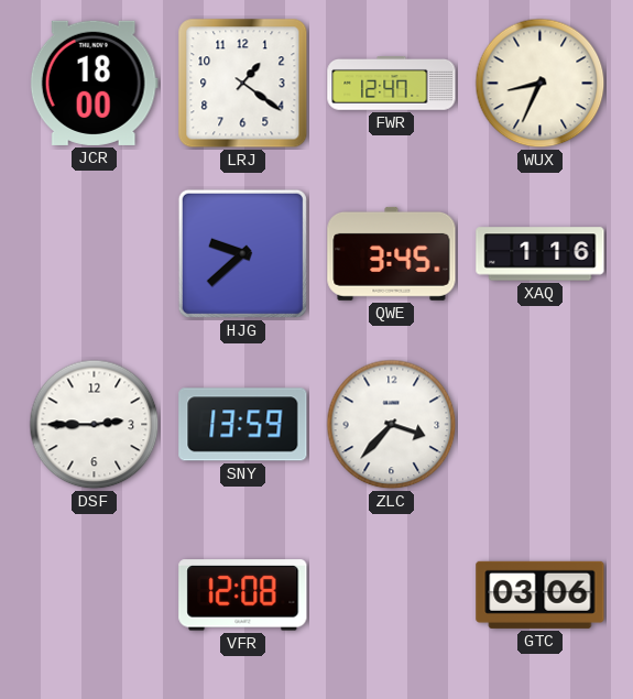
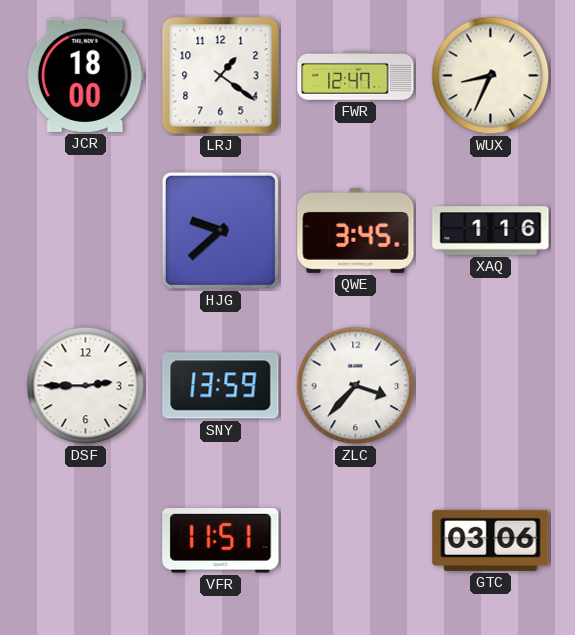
VFR: 12:08 -> 11:51 (221, 541)
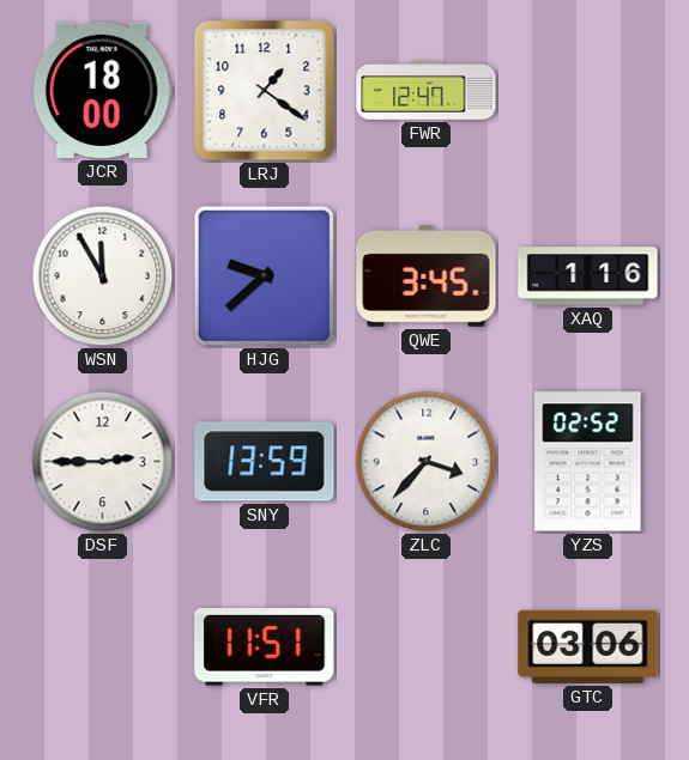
WUX: 8:34 -> none (491, 76)
WSN: none -> 11:55 (103, 276)
YZS: none -> 02:52 (588, 462)
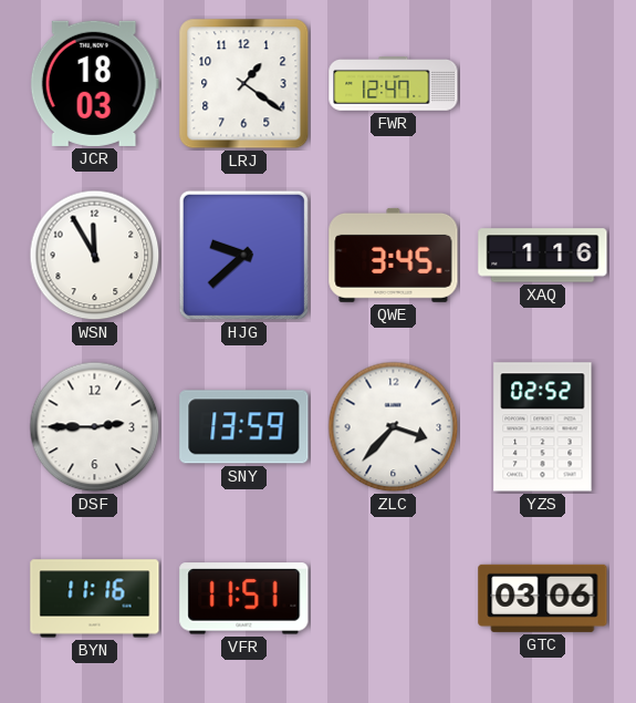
JCR: 18:00 -> 18:03 (94, 83)
BYN: none -> 11:16 (95, 599)
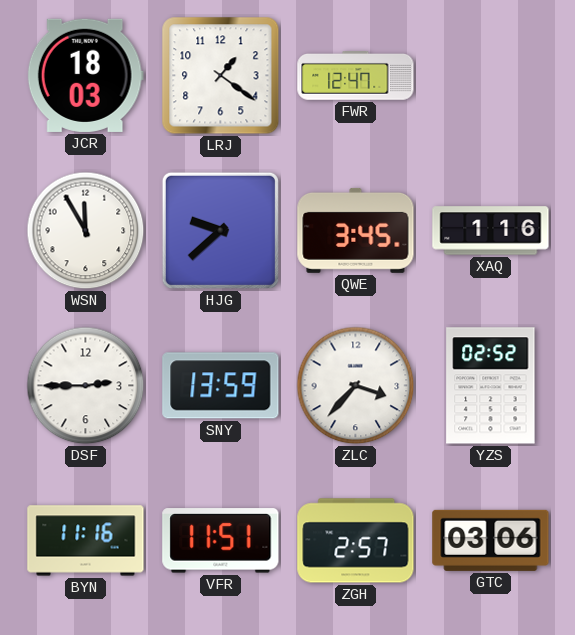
ZGH: none -> 2:57 (356, 541)
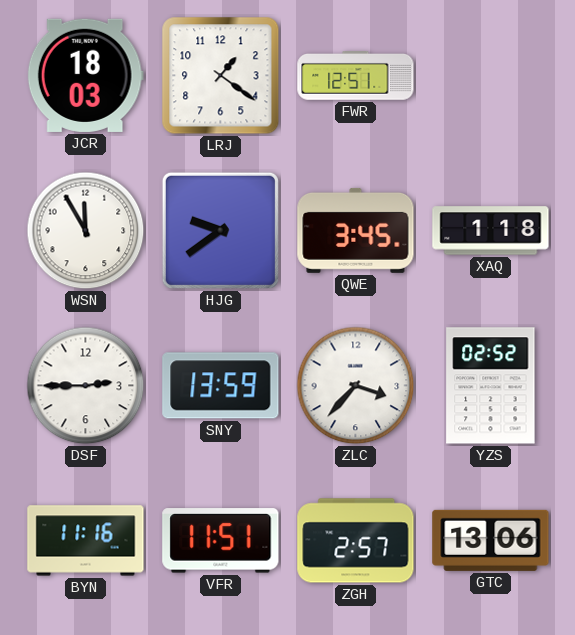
FWR: 12:47 -> 12:51 (356, 76)
HJG: 9:38 -> 9:39 (220, 230)
XAQ: 1:16 -> 1:18 (491, 231)
GTC: 03:06 -> 13:06 (491, 540)
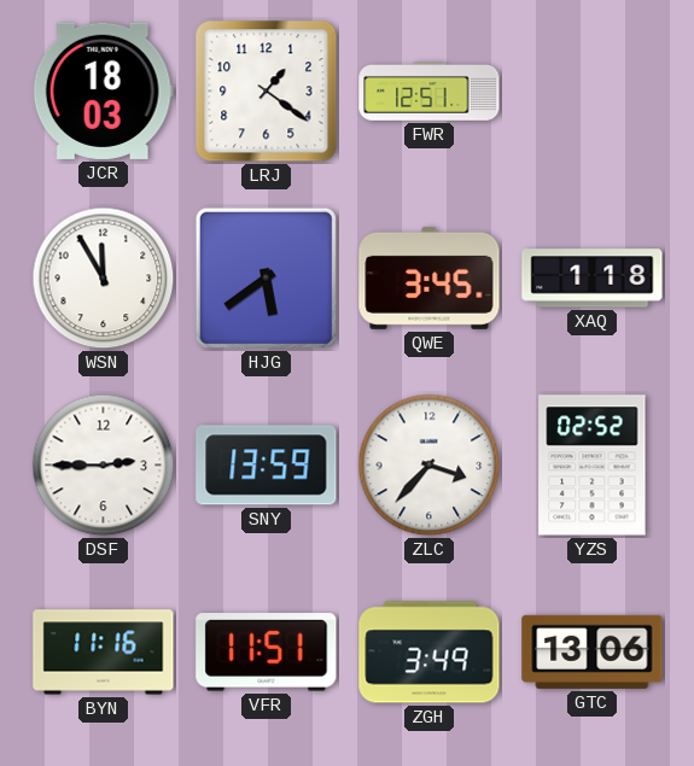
HJG: 9:39 -> 5:39 (266, 277)
ZGH: 2:57 -> 3:49 (430, 653)
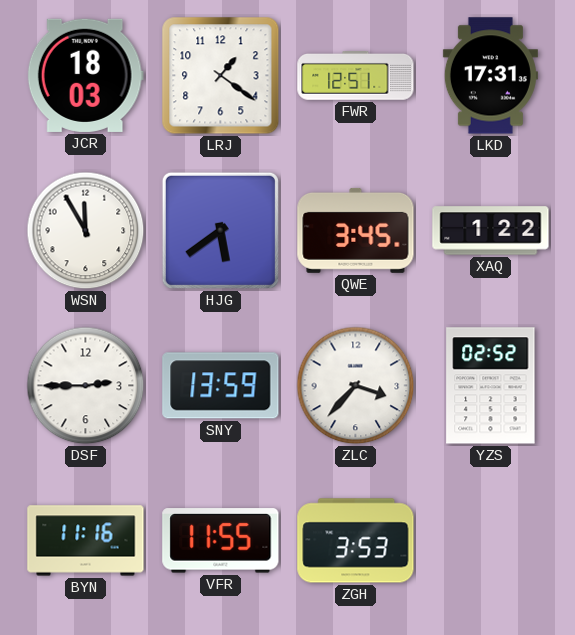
LKD: none -> 17:31 (490, 76)
XAQ: 1:18 -> 1:22 (491, 231)
VFR: 11:51 -> 11:55 (221, 541)
ZGH: 3:49 -> 3:53 (356, 541)
GTC: 13:06 -> none (593, 651)
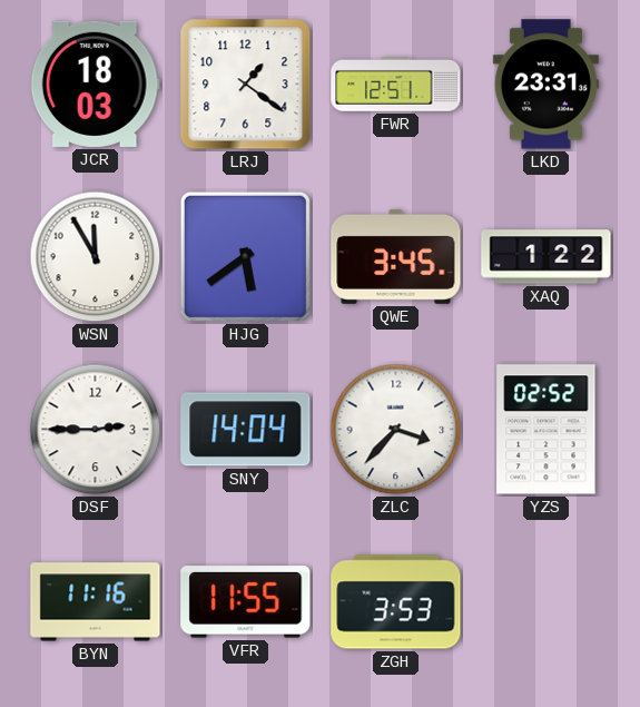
LKD: 17:31 -> 23:31 (545, 85)
SNY: 13:59 -> 14:04 (246, 430)
